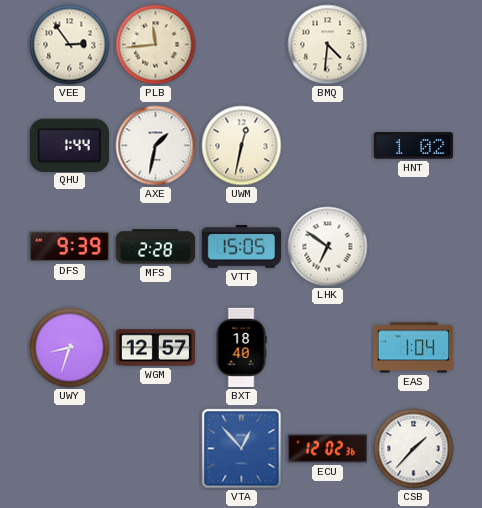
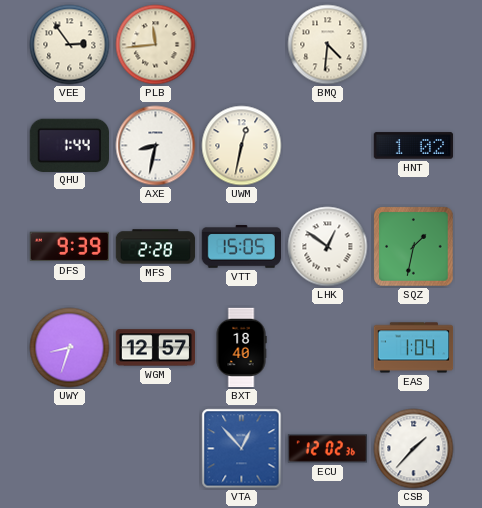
AXE: 1:32 -> 8:32 (156, 146)
LHK: 6:51 -> 12:51 (328, 247)
SQZ: none -> 1:32 (414, 247)
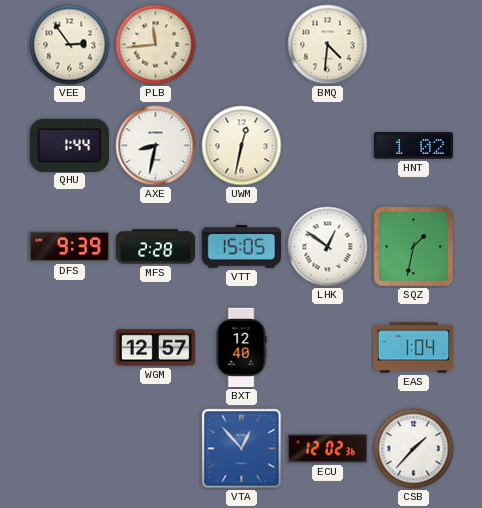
UWY: 8:33 -> none (70, 348)
BXT: 18:40 -> 12:40 (241, 348)
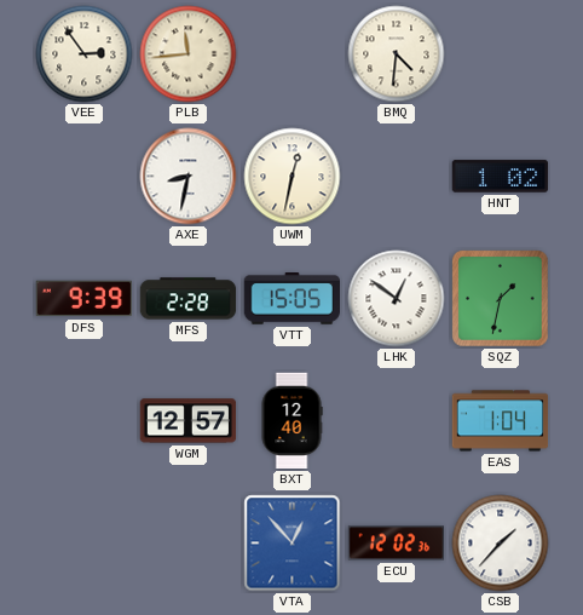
QHU: 1:44 -> none (69, 145)
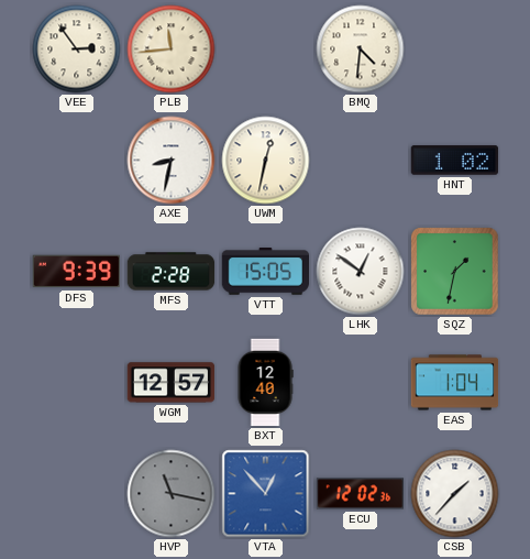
HVP: none -> 11:17 (172, 494)
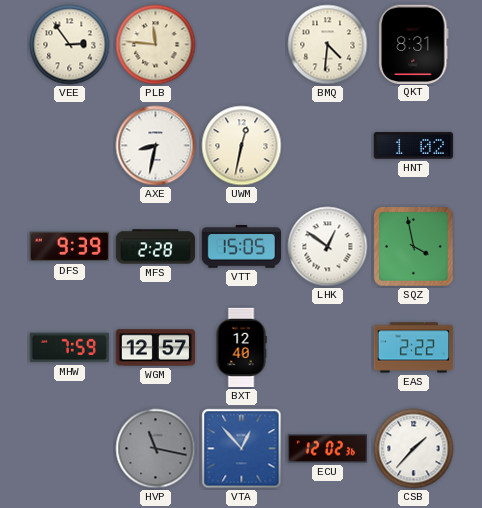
PLB: 11:44 -> 11:46 (156, 45)
QKT: none -> 8:31 (414, 44)
SQZ: 1:32 -> 3:58 (414, 247)
MHW: none -> 7:59 (70, 348)
EAS: 1:04 -> 2:22 (414, 348)
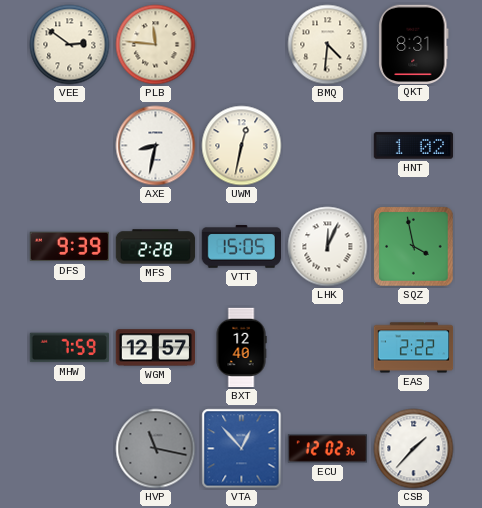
VEE: 2:54 -> 2:51 (70, 45)
LHK: 12:51 -> 12:04 (328, 247)
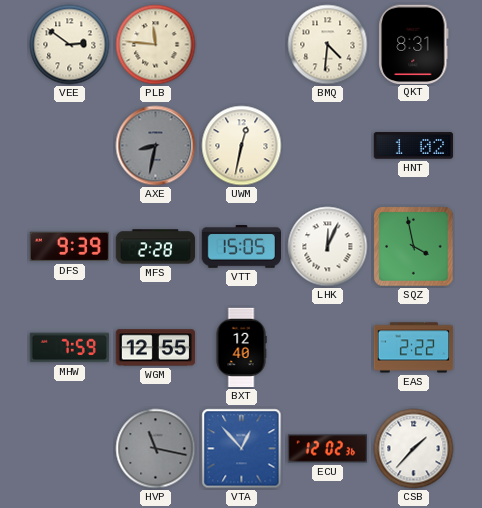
AXE dial: white -> grey (156, 146)
WGM: 12:57 -> 12:55 (156, 348)
